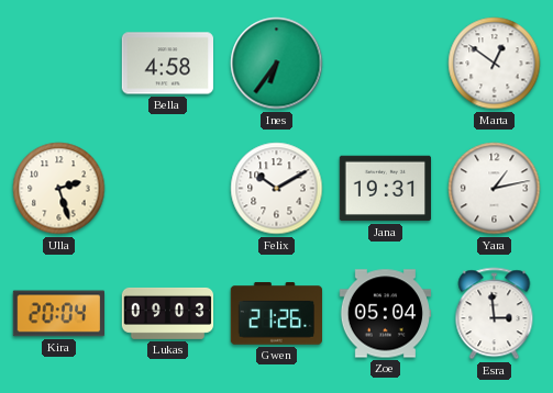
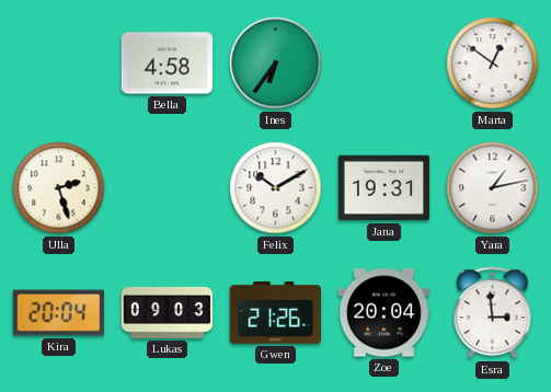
Zoe: 05:04 -> 20:04 (384, 313)
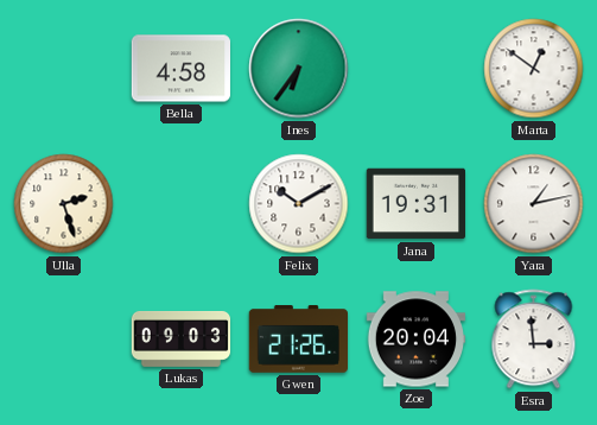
Kira: 20:04 -> none (58, 313)
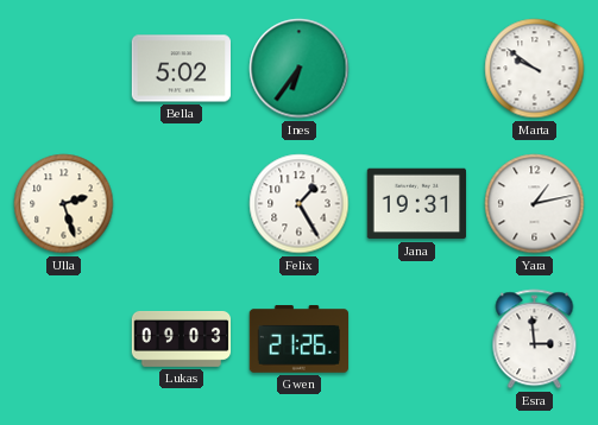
Bella: 4:58 -> 5:02 (181, 69)
Marta: 12:51 -> 9:51 (535, 69)
Felix: 10:10 -> 1:25 (300, 204)
Zoe: 20:04 -> none (417, 340)
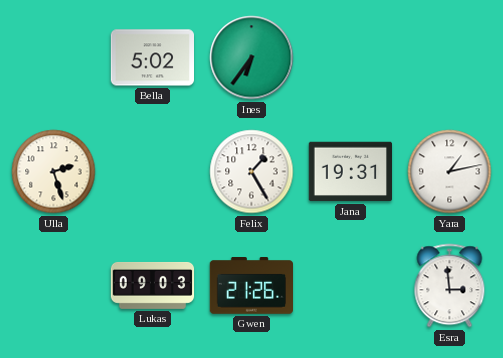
Marta: 9:51 -> none (535, 69)
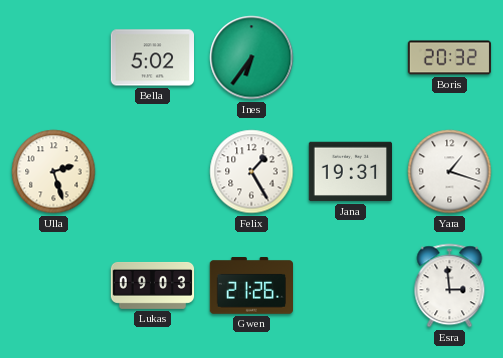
Boris: none -> 20:32 (450, 58)
Yara: 1:13 -> 1:18 (450, 172)
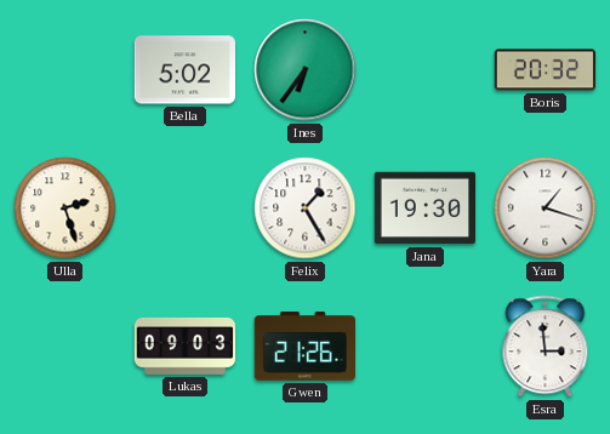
Jana: 19:31 -> 19:30 (424, 209)
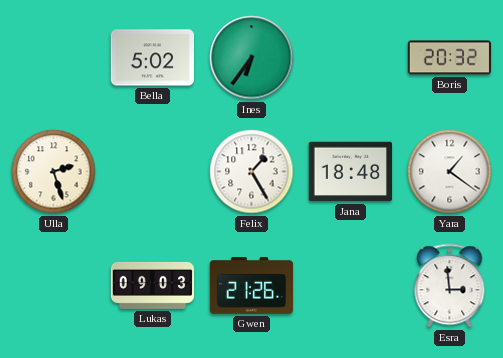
Jana: 19:30 -> 18:48 (350, 172)
Yara: 1:18 -> 1:21 (450, 172)
